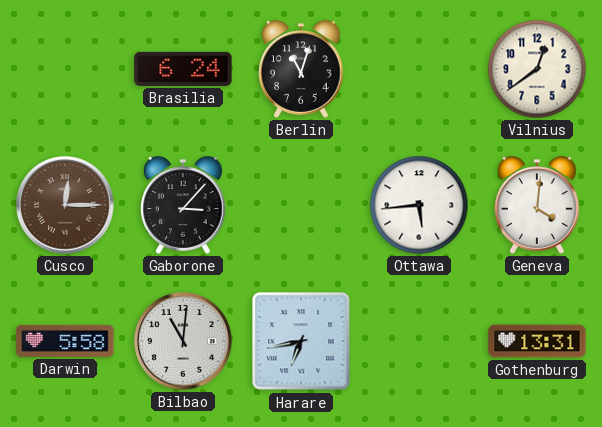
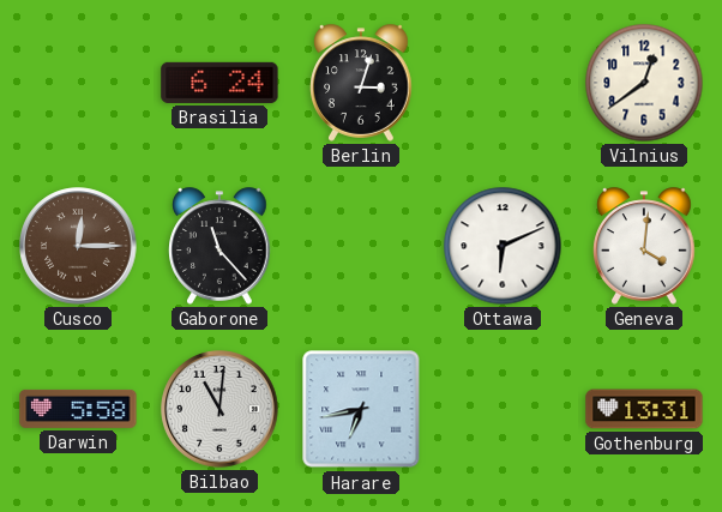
Berlin: 11:03 -> 3:03 (361, 83)
Gaborone: 3:07 -> 11:23 (219, 246)
Ottawa: 5:44 -> 6:11 (503, 246)
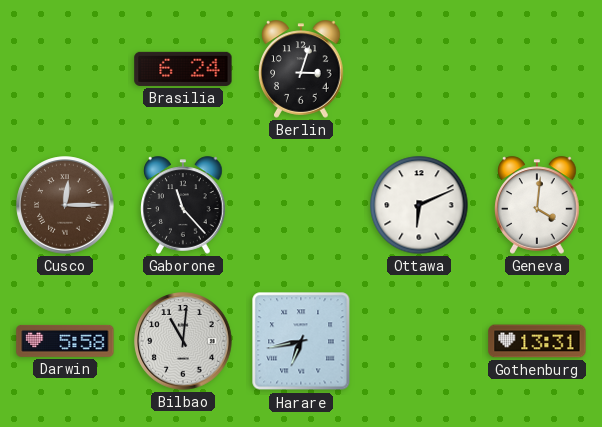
Vilnius: 12:39 -> none (644, 83)
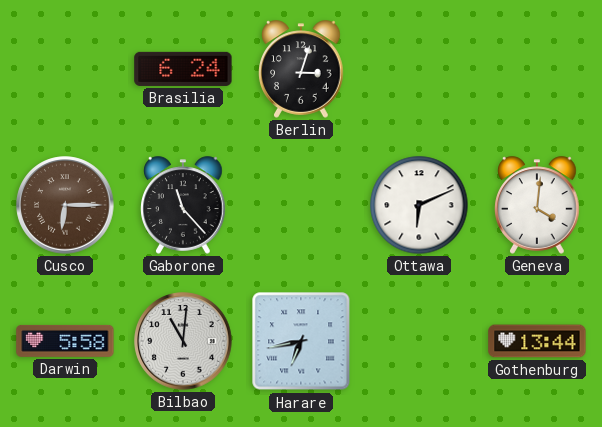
Cusco: 12:15 -> 6:15 (65, 205)
Gothenburg: 13:31 -> 13:44 (537, 341)
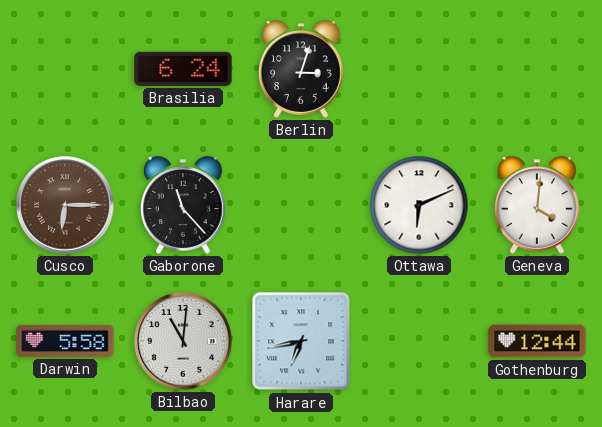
Gothenburg: 13:44 -> 12:44 (537, 341)
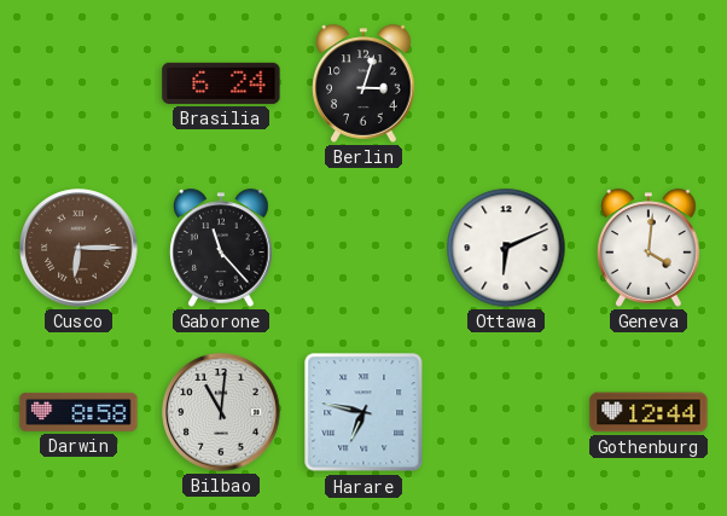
Darwin: 5:58 -> 8:58 (78, 412)
Harare: 6:43 -> 6:47 (363, 412)
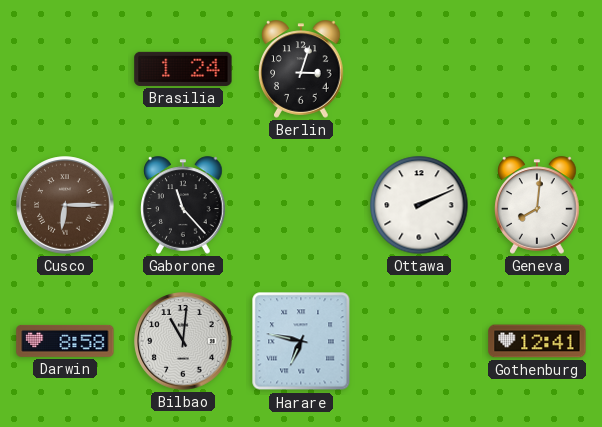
Brasilia: 6:24 -> 1:24 (183, 69)
Ottawa: 6:11 -> 2:11 (419, 205)
Geneva: 4:01 -> 8:01 (537, 205)
Gothenburg: 12:44 -> 12:41 (537, 341)
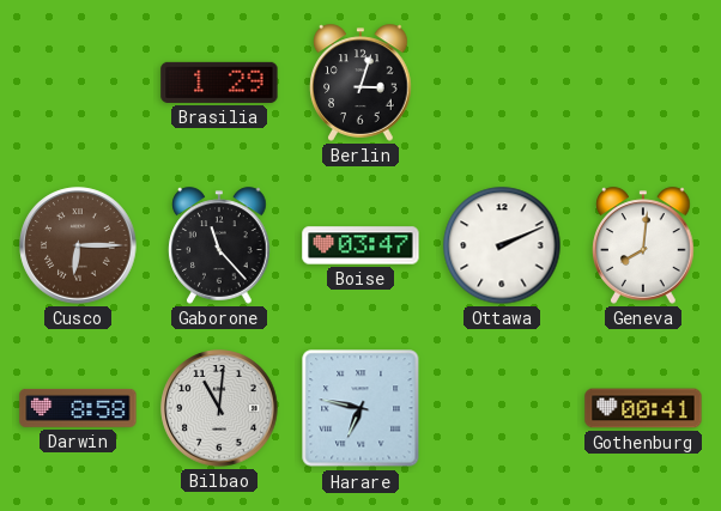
Brasilia: 1:24 -> 1:29 (219, 83)
Boise: none -> 03:47 (360, 245)
Gothenburg: 12:41 -> 00:41 (643, 408)
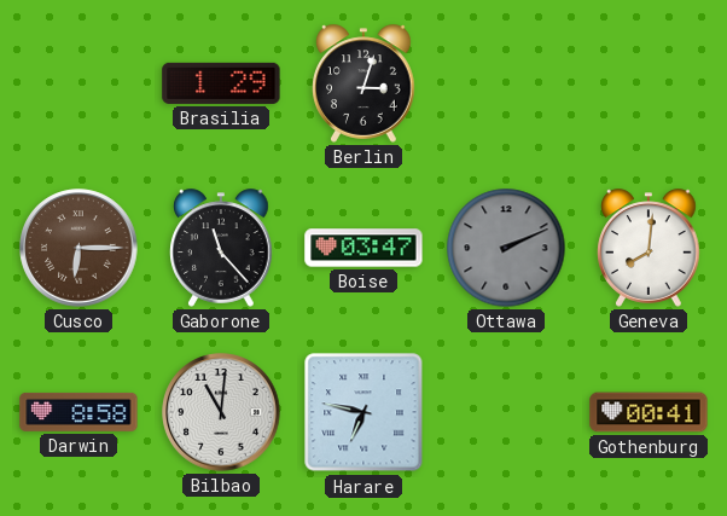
Ottawa dial: white -> grey (506, 248)
